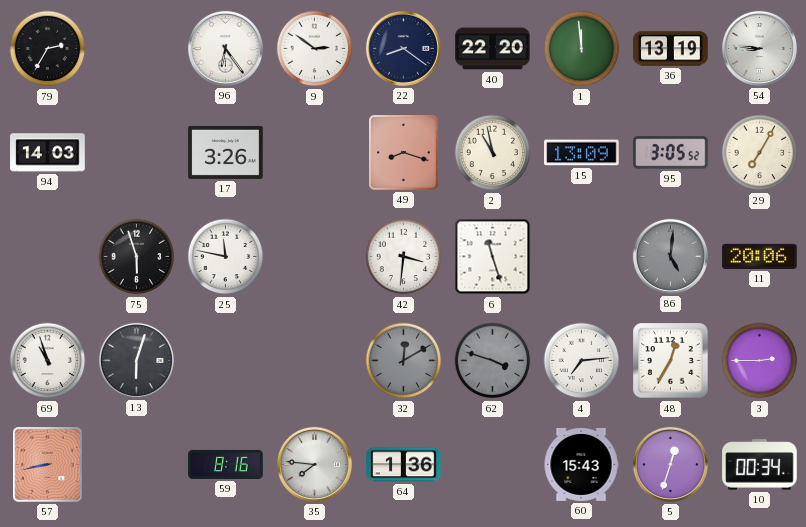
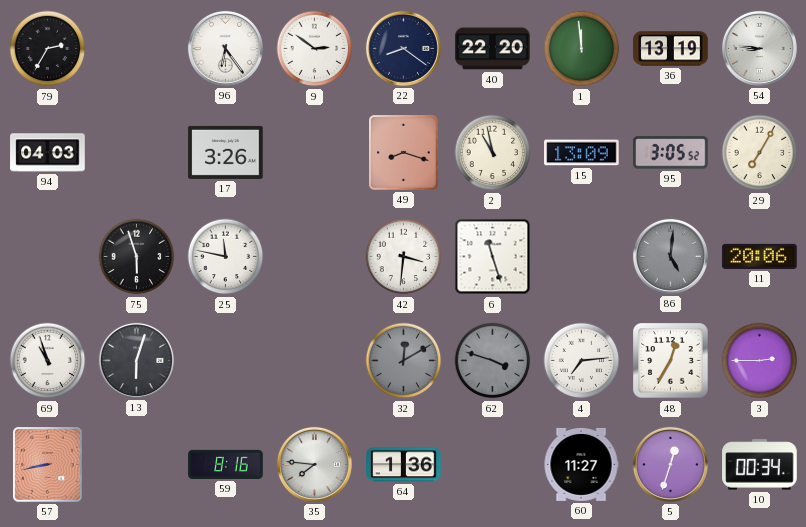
94: 14:03 -> 04:03 (48, 153)
60: 15:43 -> 11:27 (581, 464)
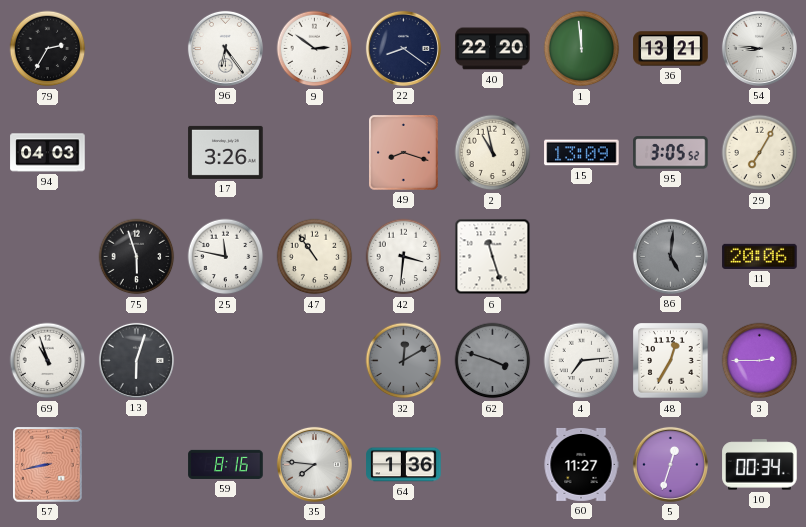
36: 13:19 -> 13:21 (671, 49)
47: none -> 10:54 (315, 257)
